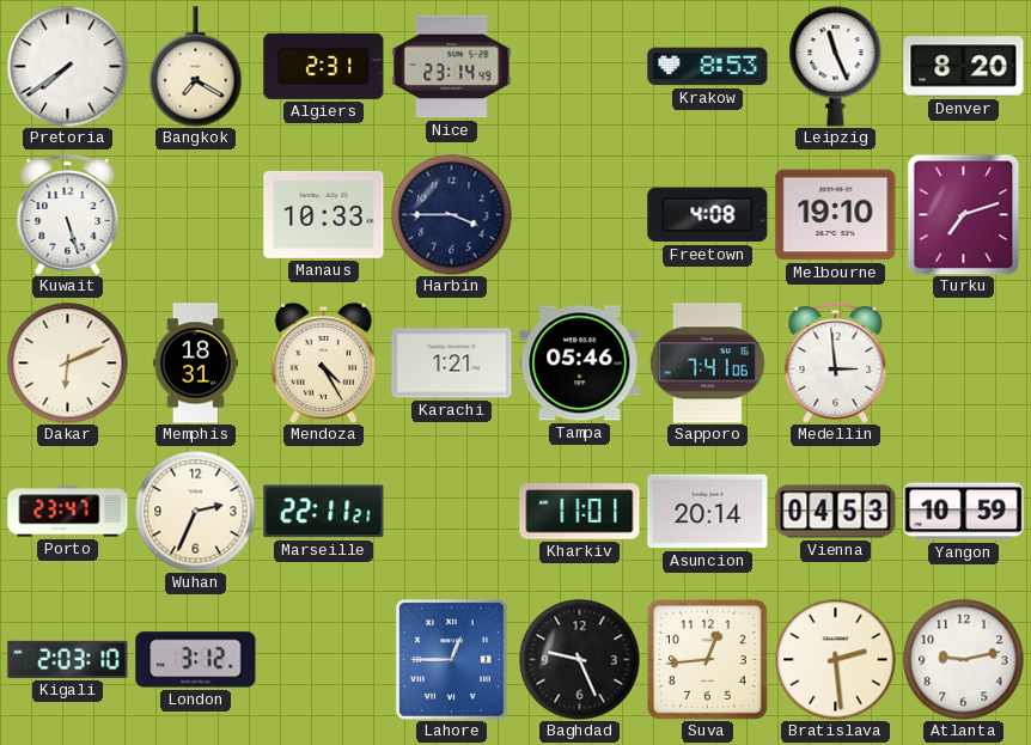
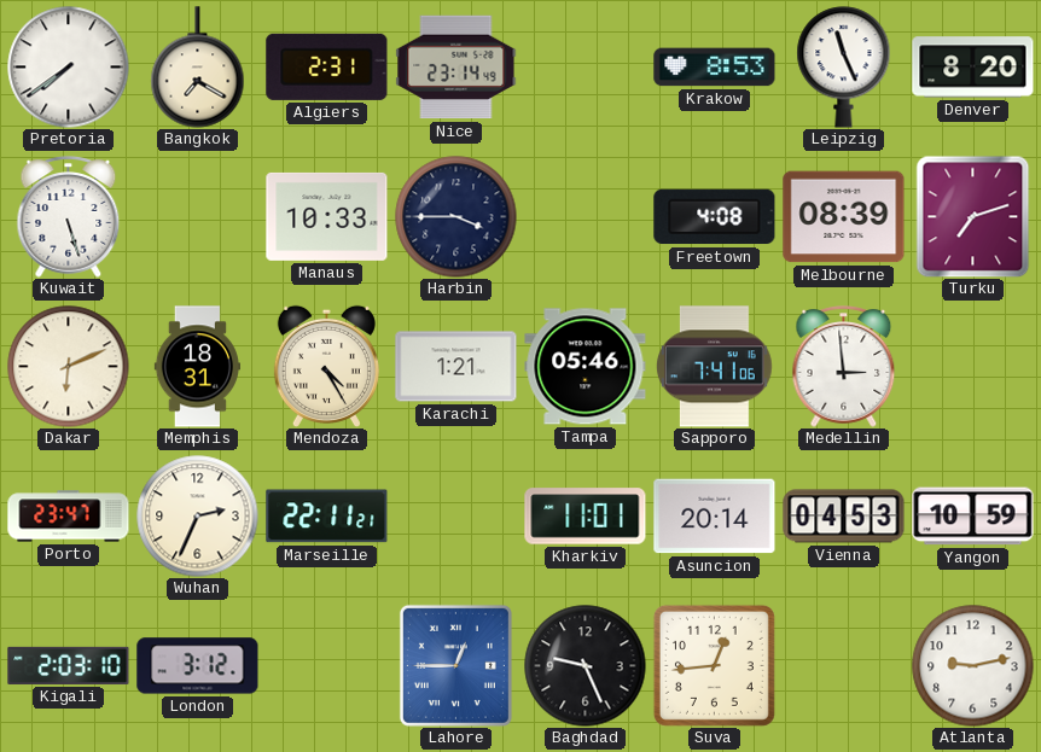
Melbourne: 19:10 -> 08:39 (844, 217)
Bratislava: 2:29 -> none (836, 660)
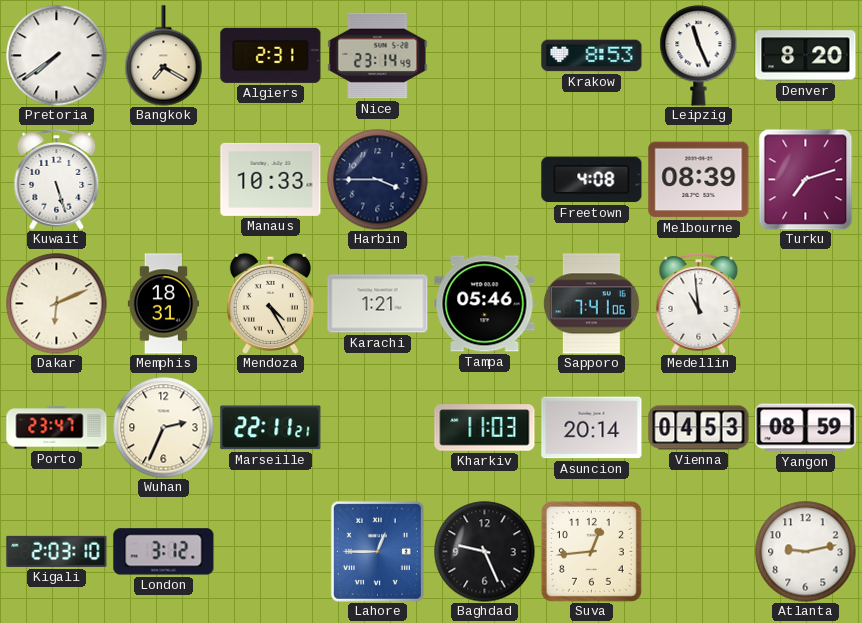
Medellin: 2:59 -> 10:59 (699, 304)
Kharkiv: 11:01 -> 11:03 (485, 428)
Yangon: 10:59 -> 08:59 (806, 428)
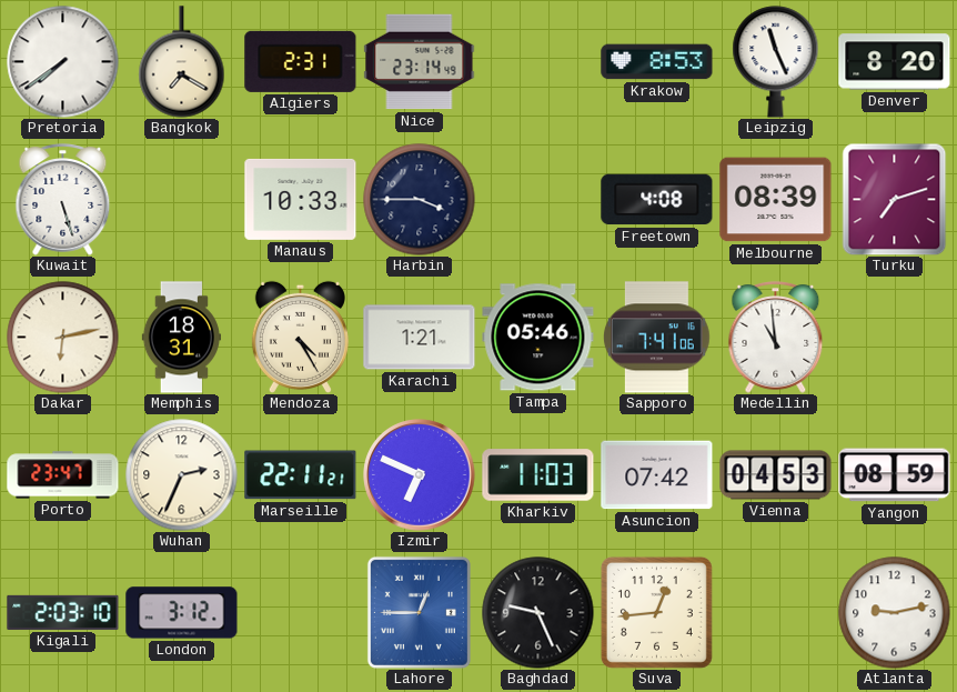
Dakar: 6:11 -> 6:13 (63, 338)
Izmir: none -> 6:49 (420, 475)
Asuncion: 20:14 -> 07:42 (657, 475)
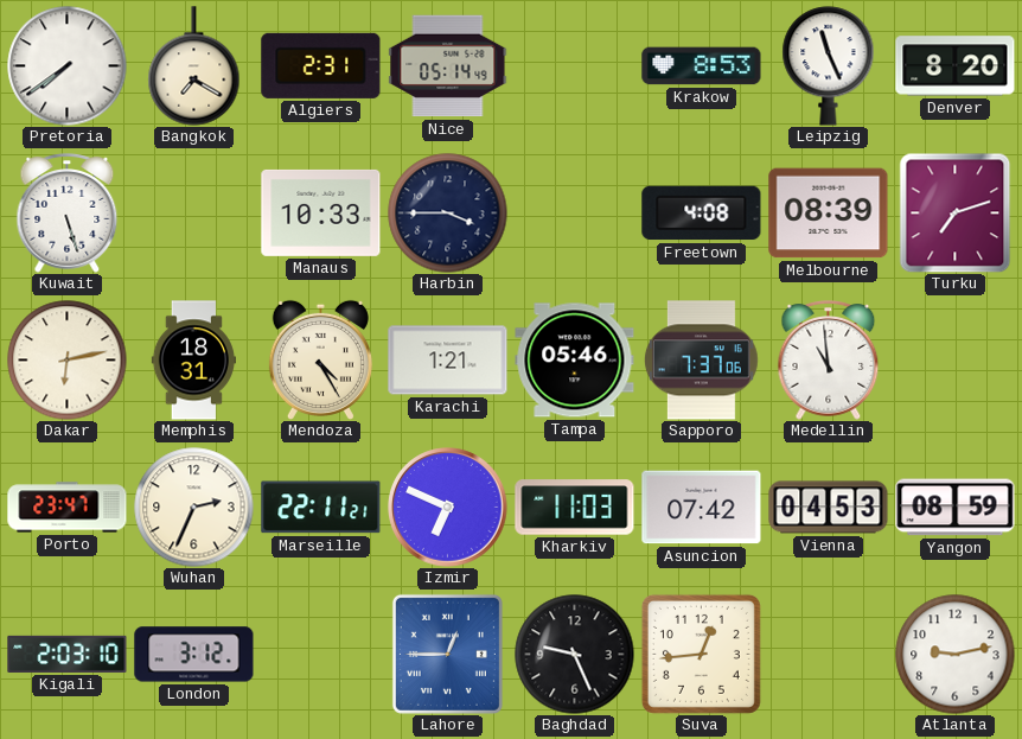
Nice: 23:14 -> 05:14 (448, 66)
Sapporo: 7:41 -> 7:37 (702, 361)
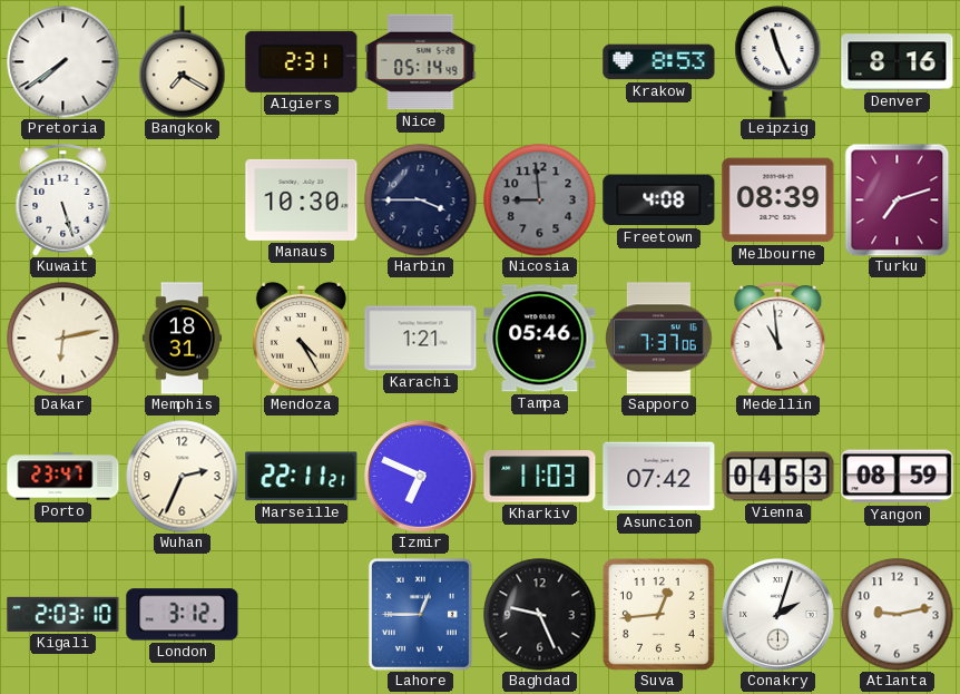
Denver: 8:20 -> 8:16 (898, 62)
Manaus: 10:33 -> 10:30 (302, 199)
Nicosia: none -> 8:59 (540, 201)
Conakry: none -> 2:03 (778, 615)
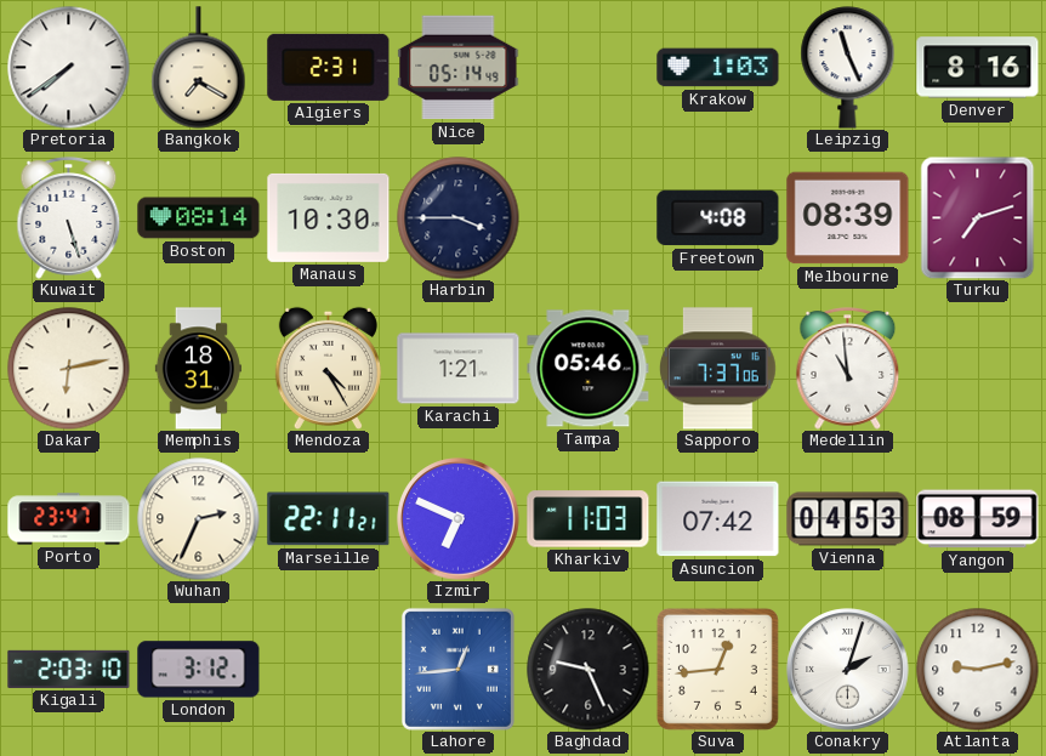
Krakow: 8:53 -> 1:03 (718, 68)
Boston: none -> 08:14 (199, 218)
Nicosia: 8:59 -> none (540, 201)
Lahore: 12:45 -> 12:44 (457, 669)
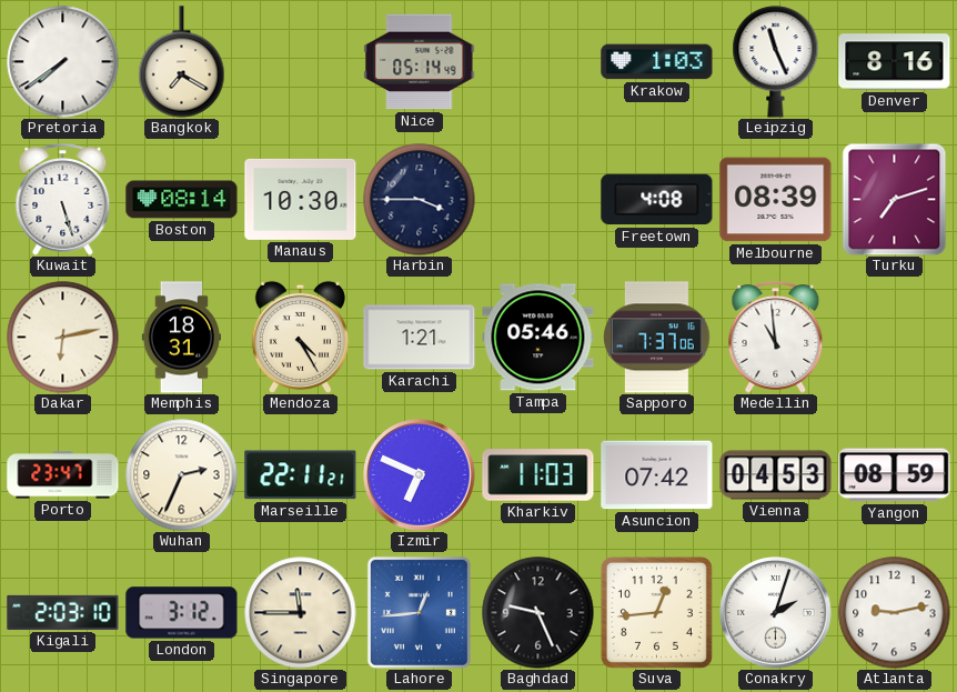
Algiers: 2:31 -> none (329, 67)
Singapore: none -> 11:45 (301, 613)
